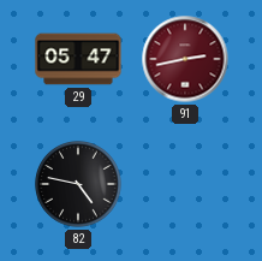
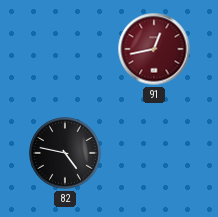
29: 05:47 -> none (78, 59)
91: 2:43 -> 12:43 (154, 49)
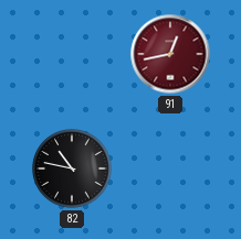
82: 4:47 -> 10:47 (72, 169)
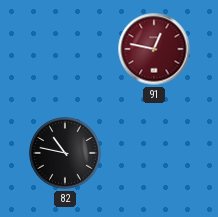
91: 12:43 -> 12:47 (154, 49)
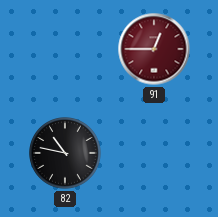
91: 12:47 -> 12:45 (154, 49)
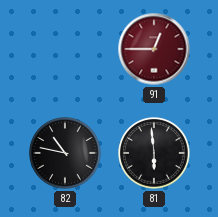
81: none -> 5:59 (154, 153)
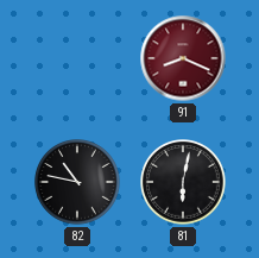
91: 12:45 -> 8:19 (183, 58)
81: 5:59 -> 6:02 (183, 182)
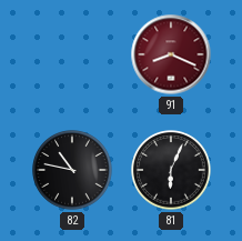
81: 6:02 -> 6:04 (171, 170)
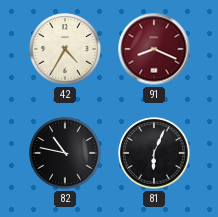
42: none -> 4:35 (65, 49)
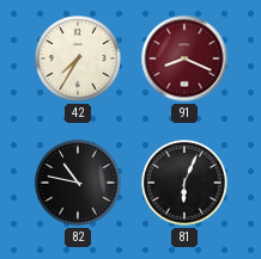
42: 4:35 -> 7:35 (78, 58)
